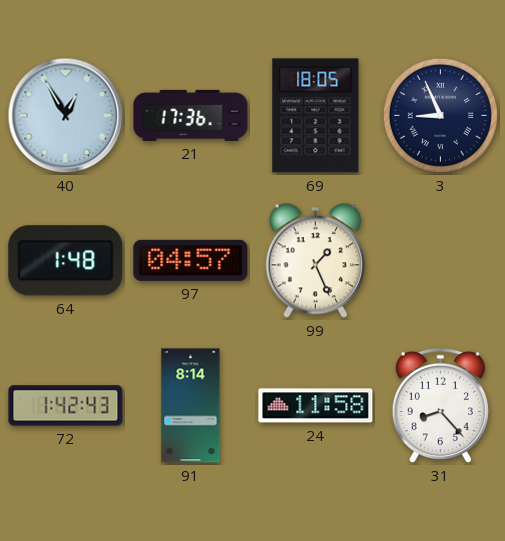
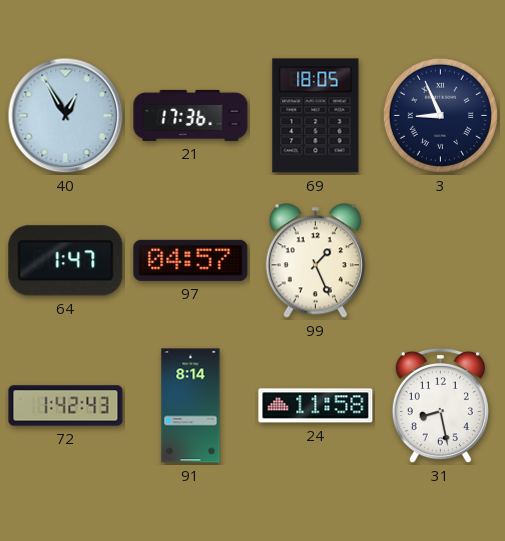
64: 1:48 -> 1:47 (66, 261)
31: 8:23 -> 8:28 (440, 406)
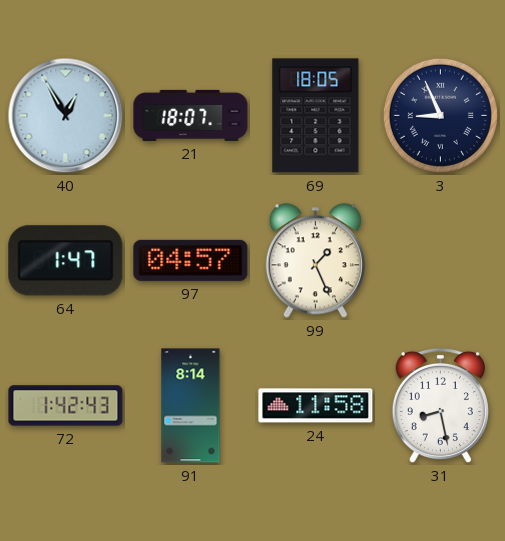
21: 17:36 -> 18:07 (191, 115)
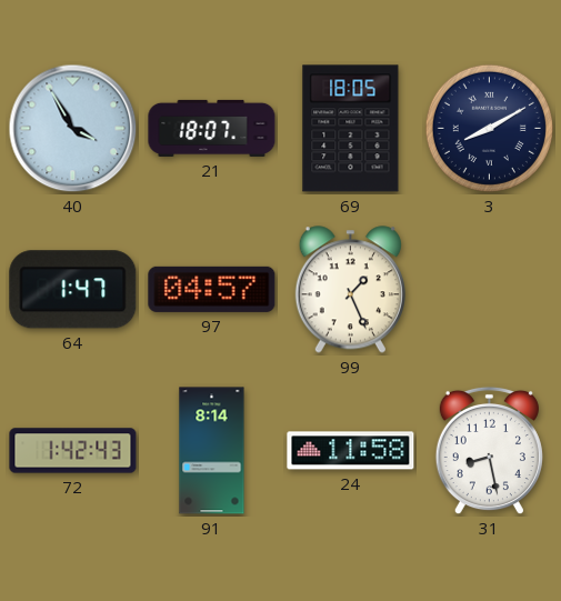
40: 12:55 -> 3:55 (73, 129)
3: 8:56 -> 8:10 (489, 128)
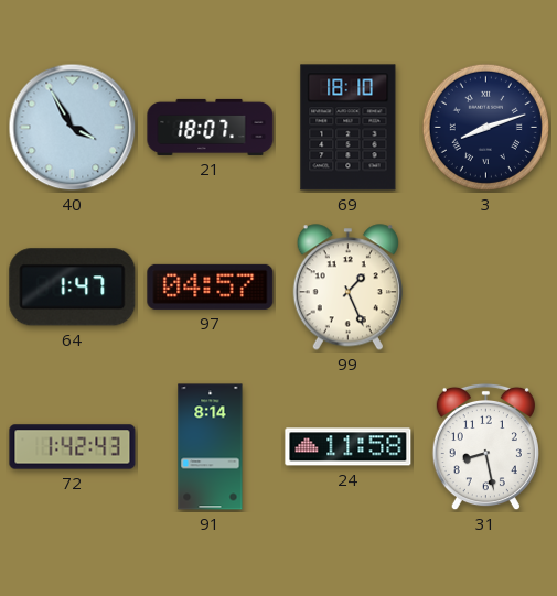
69: 18:05 -> 18:10 (349, 128)
3: 8:10 -> 8:12 (485, 127)
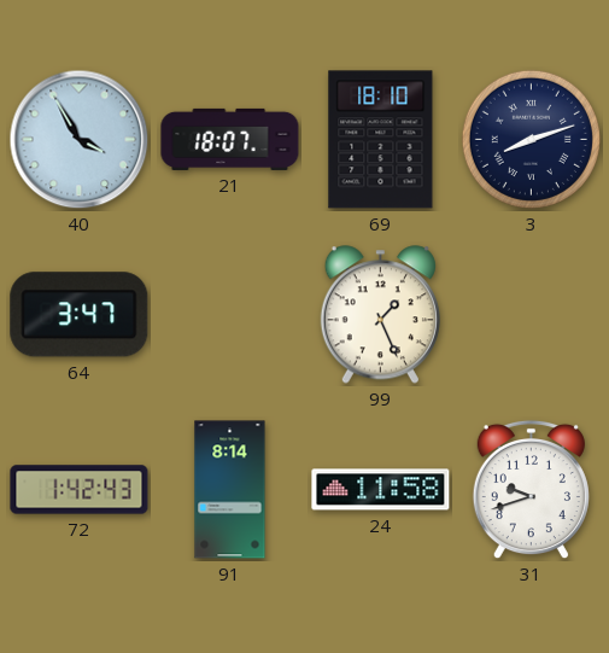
64: 1:47 -> 3:47 (80, 315)
97: 04:57 -> none (211, 286)
31: 8:28 -> 9:42 (531, 490)
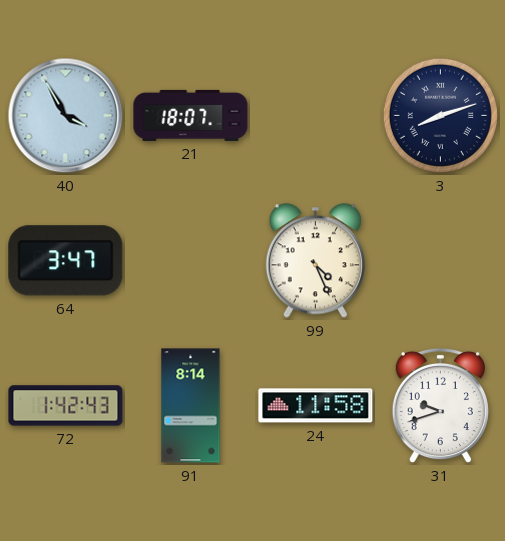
69: 18:10 -> none (381, 140)
99: 1:26 -> 4:26 (315, 261)
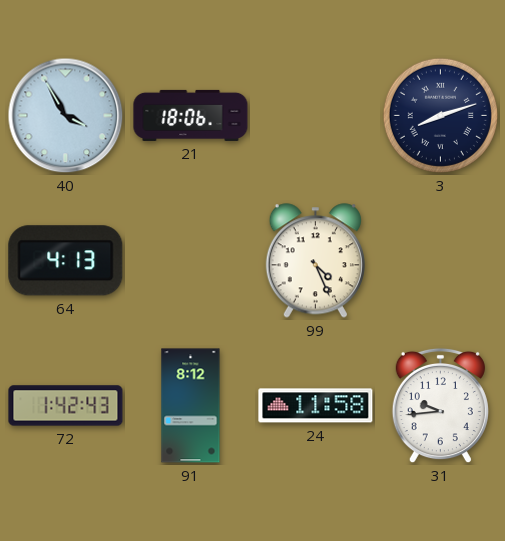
21: 18:07 -> 18:06 (191, 115)
64: 3:47 -> 4:13 (66, 261)
91: 8:14 -> 8:12 (191, 406)
31: 9:42 -> 9:44 (440, 406)
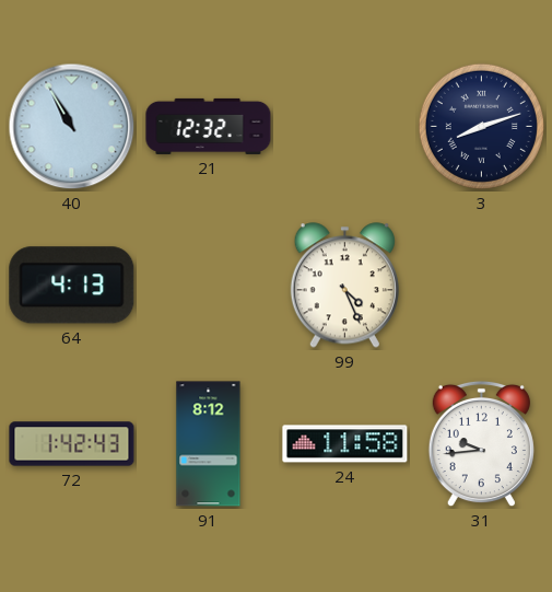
40: 3:55 -> 10:55 (72, 127)
21: 18:06 -> 12:32 (209, 126)
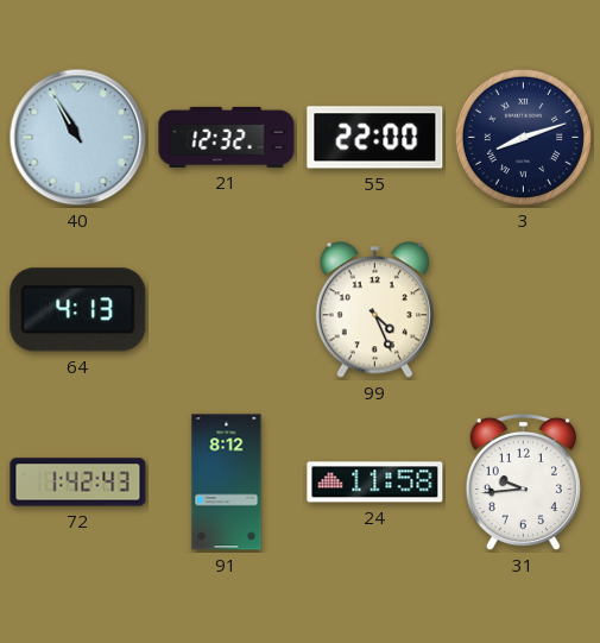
55: none -> 22:00 (375, 138)
